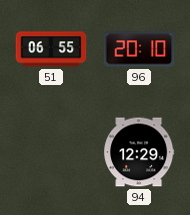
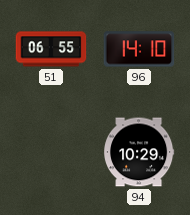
96: 20:10 -> 14:10 (139, 49)
94: 12:29 -> 10:29 (140, 152)
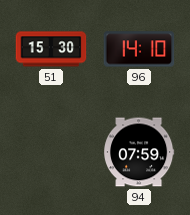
51: 06:55 -> 15:30 (51, 49)
94: 10:29 -> 07:59 (140, 152)
